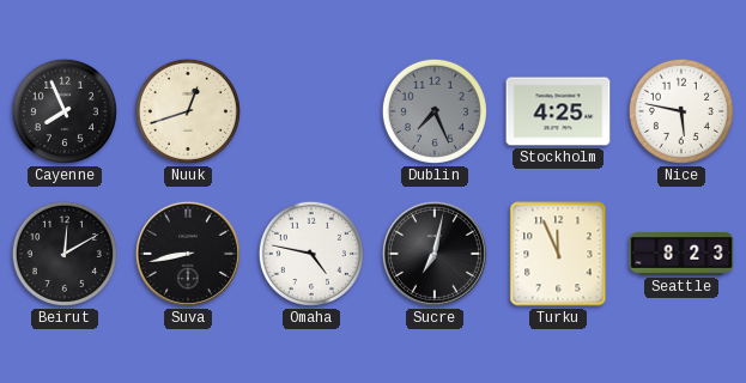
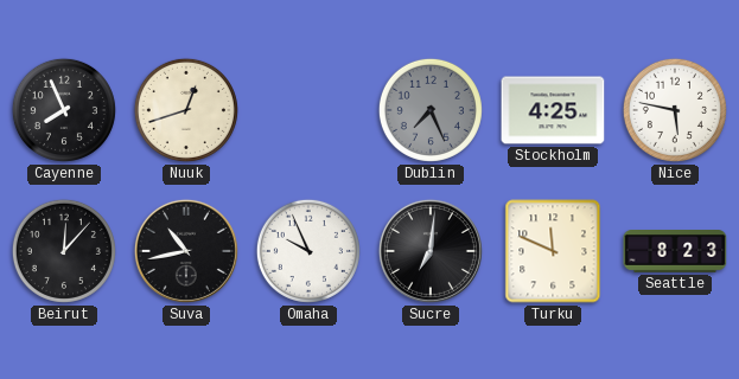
Beirut: 12:10 -> 12:07 (64, 251)
Suva: 8:43 -> 10:43 (186, 251)
Omaha: 4:47 -> 9:56 (308, 251)
Sucre: 7:02 -> 7:01 (431, 251)
Turku: 11:56 -> 11:49 (553, 251)
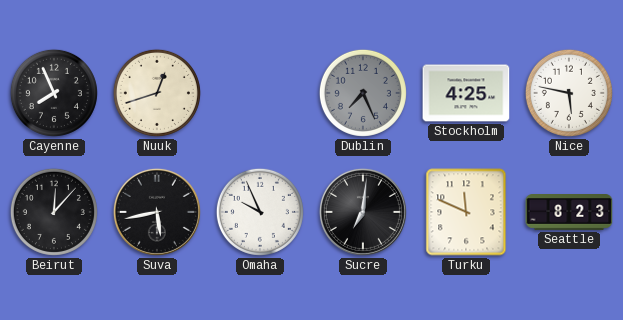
Suva: 10:43 -> 5:43 (157, 212)
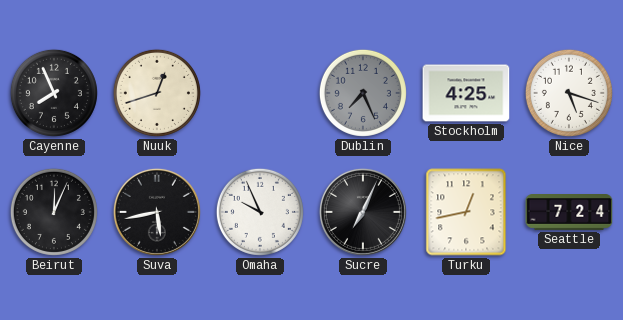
Nice: 5:47 -> 5:18 (569, 93)
Beirut: 12:07 -> 12:04 (54, 212)
Sucre: 7:01 -> 7:04 (363, 212)
Turku: 11:49 -> 12:43 (466, 212)
Seattle: 8:23 -> 7:24 (569, 213)
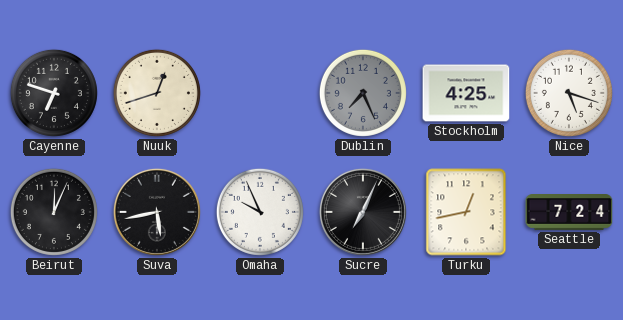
Cayenne: 7:56 -> 6:48 (54, 93)
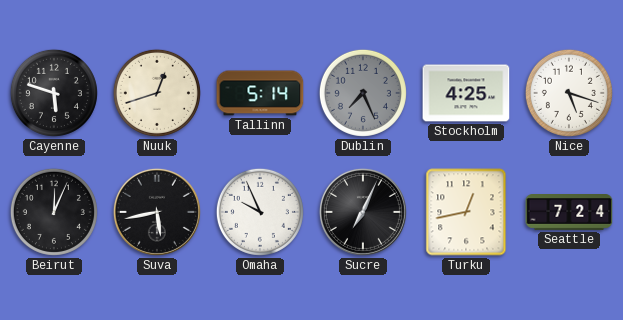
Cayenne: 6:48 -> 5:48 (54, 93)
Tallinn: none -> 5:14 (260, 93)
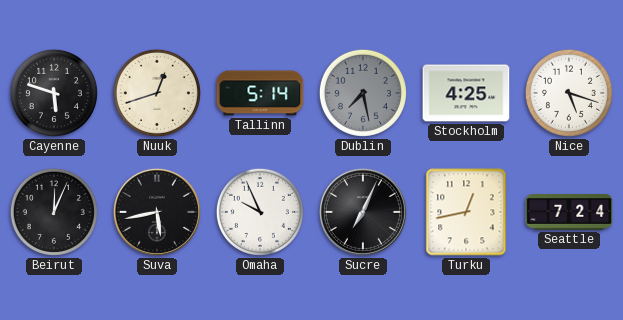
Dublin: 7:26 -> 7:28 (363, 93)
